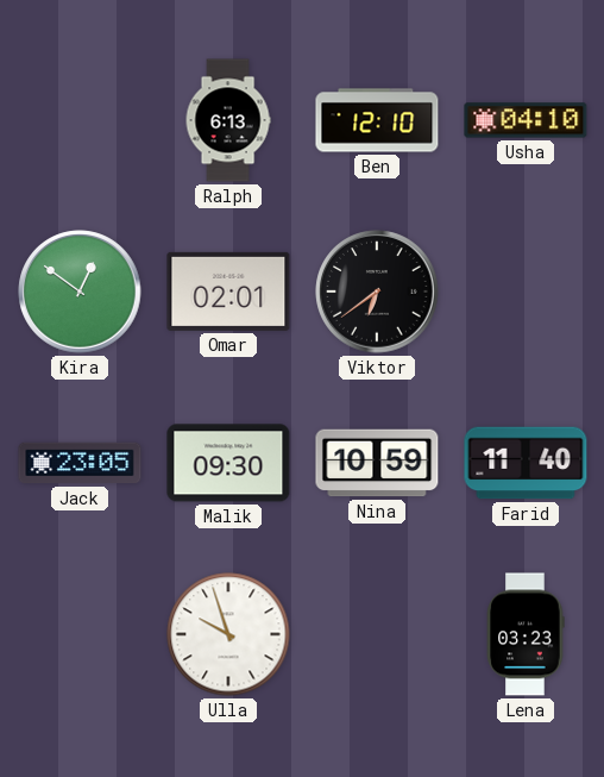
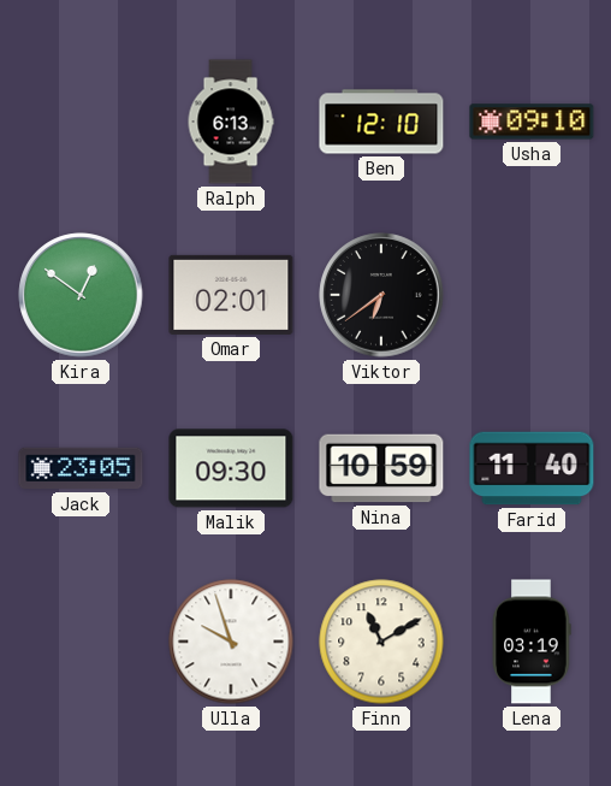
Usha: 04:10 -> 09:10 (532, 122)
Finn: none -> 11:10 (381, 642)
Lena: 03:23 -> 03:19 (532, 642)
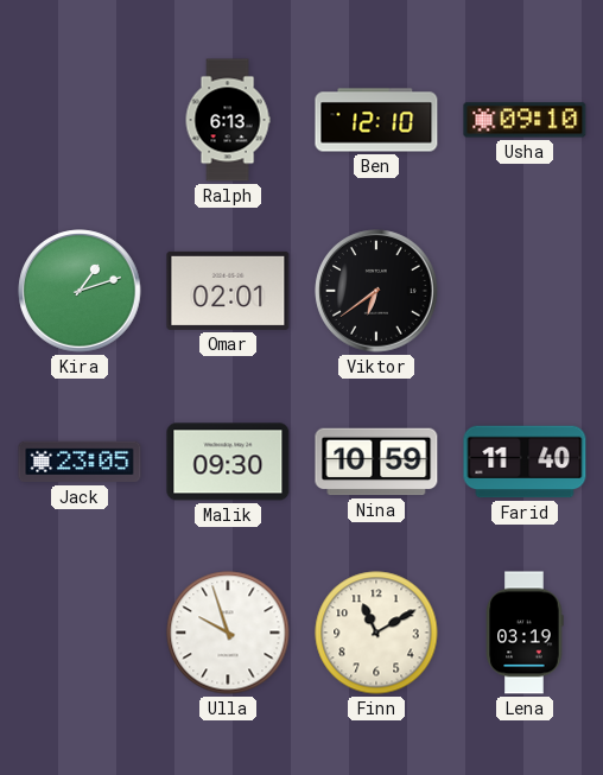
Kira: 12:51 -> 1:12 (80, 291)
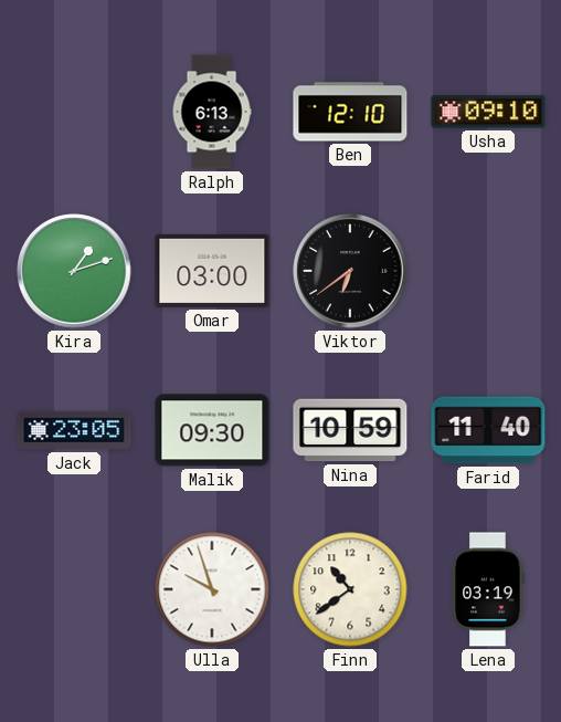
Omar: 02:01 -> 03:00 (212, 271)
Finn: 11:10 -> 10:39 (350, 589)
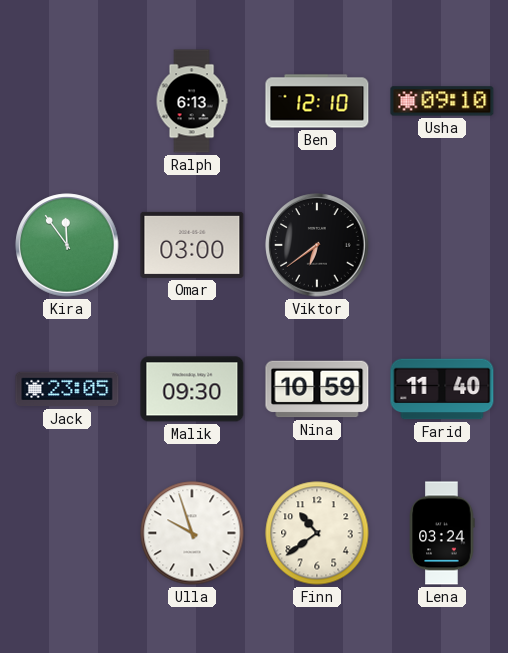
Kira: 1:12 -> 11:54 (67, 245)
Lena: 03:19 -> 03:24 (442, 533)
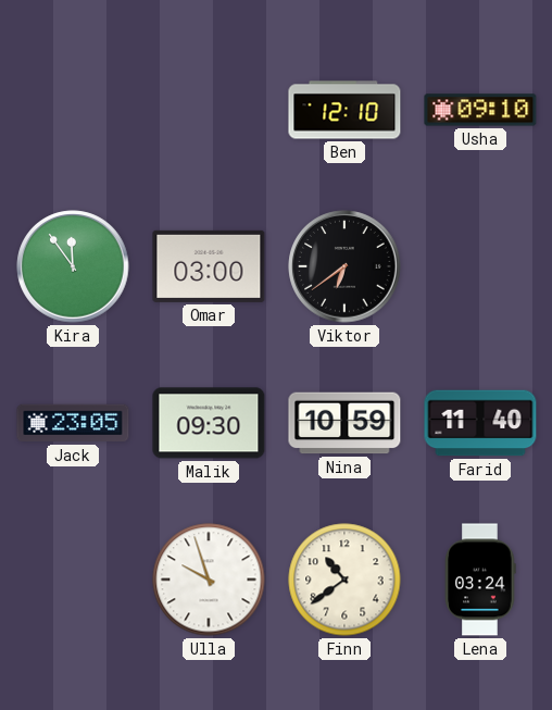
Ralph: 6:13 -> none (192, 101)
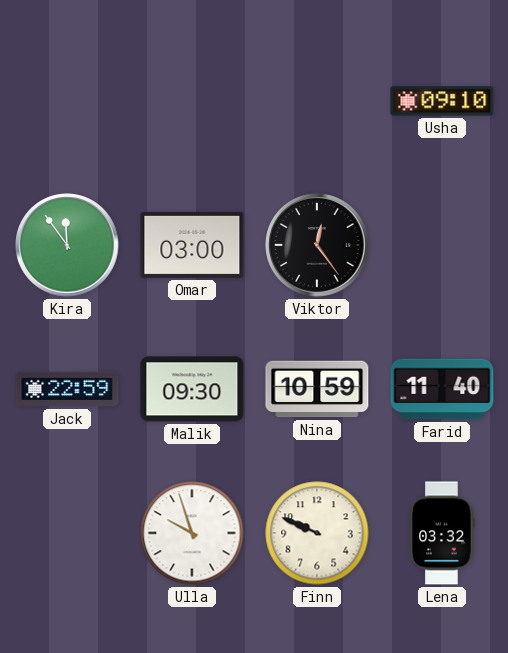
Ben: 12:10 -> none (344, 110)
Viktor: 6:39 -> 12:24 (317, 245)
Jack: 23:05 -> 22:59 (67, 389)
Finn: 10:39 -> 9:49 (317, 533)
Lena: 03:24 -> 03:32 (442, 533)
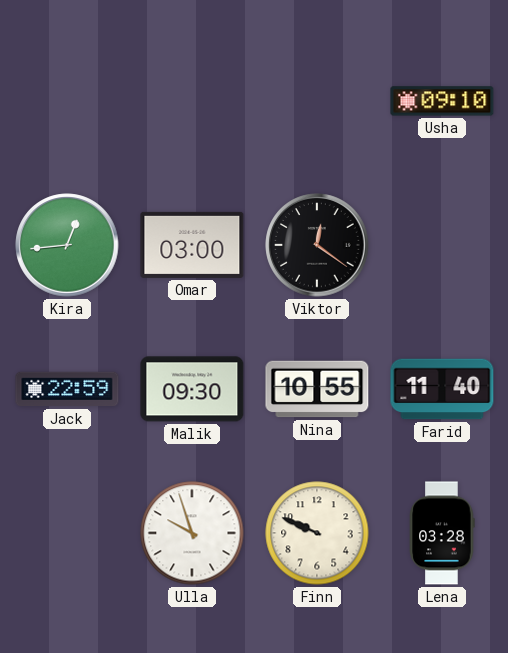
Kira: 11:54 -> 12:44 (67, 245)
Viktor: 12:24 -> 12:21 (317, 245)
Nina: 10:59 -> 10:55 (317, 389)
Lena: 03:32 -> 03:28 (442, 533)
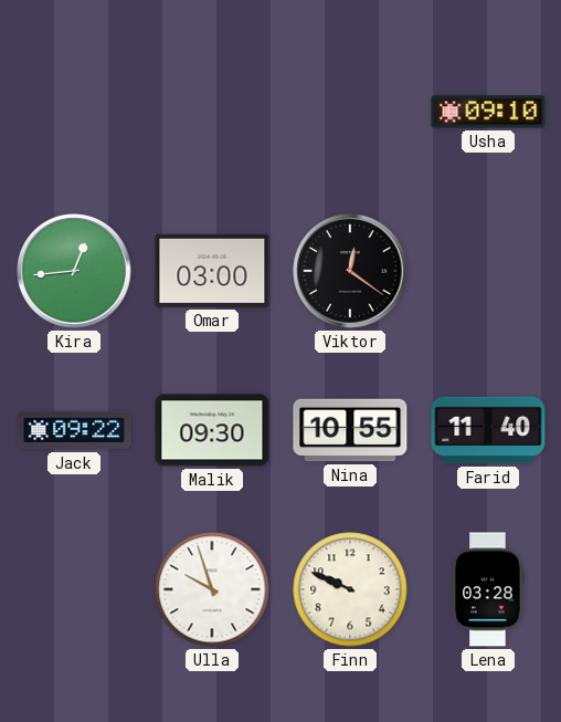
Jack: 22:59 -> 09:22 (74, 430)
